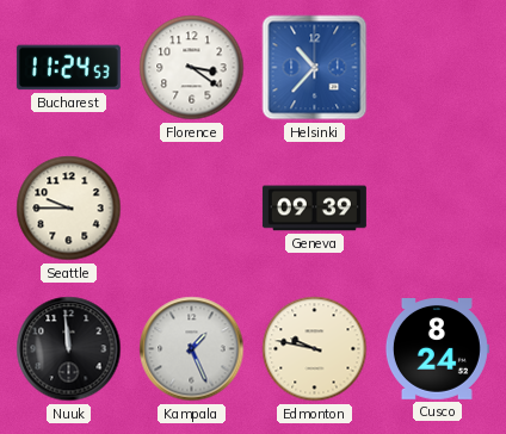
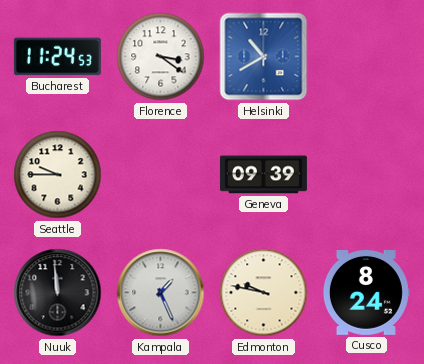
Helsinki: 10:37 -> 10:40 (264, 57)
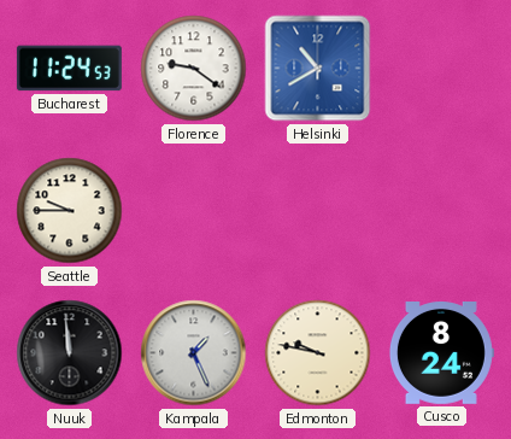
Florence: 3:21 -> 9:21 (194, 69)
Geneva: 09:39 -> none (263, 175)
